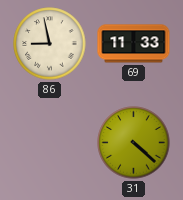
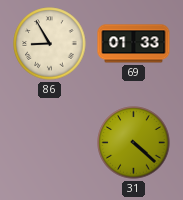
86: 8:58 -> 8:55 (50, 44)
69: 11:33 -> 01:33 (134, 44)
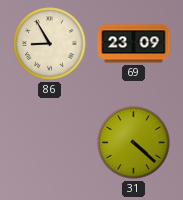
69: 01:33 -> 23:09 (134, 44)
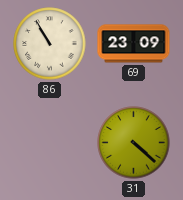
86: 8:55 -> 10:55 (50, 44)
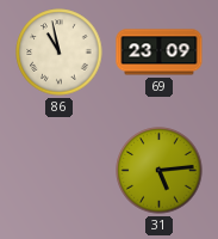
86: 10:55 -> 10:58 (60, 53)
31: 4:22 -> 5:14 (160, 171)
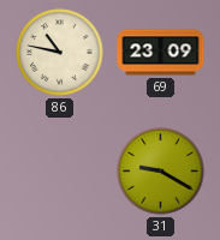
86: 10:58 -> 10:47 (60, 53)
31: 5:14 -> 9:20 (161, 172)
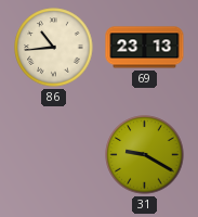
86: 10:47 -> 10:44 (54, 48)
69: 23:09 -> 23:13 (145, 48)
